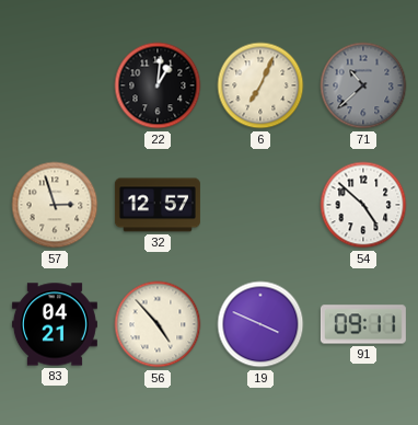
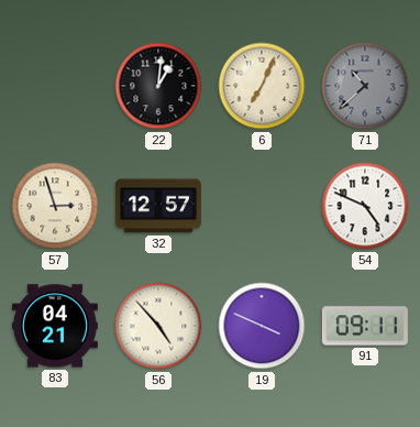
54: 4:52 -> 4:49 (365, 206)
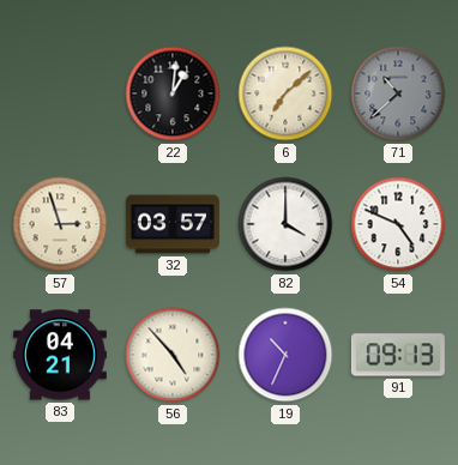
6: 7:04 -> 7:08 (285, 93)
32: 12:57 -> 03:57 (173, 224)
82: none -> 4:00 (285, 224)
19: 3:49 -> 10:34 (285, 355)
91: 09:11 -> 09:13 (398, 355)
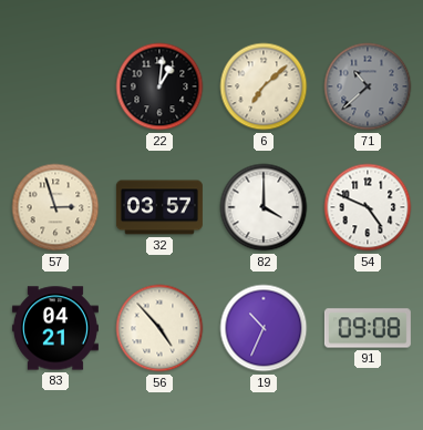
91: 09:13 -> 09:08 (368, 328)
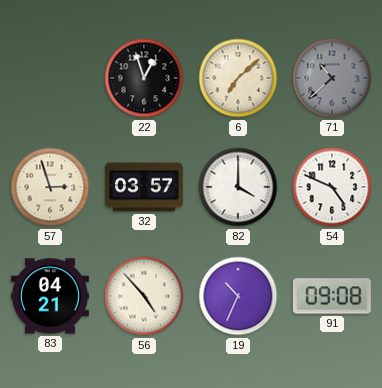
22: 1:01 -> 12:57 (144, 78)
